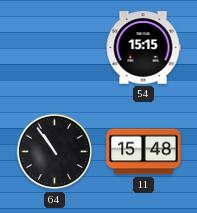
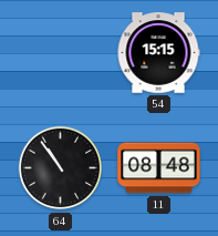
11: 15:48 -> 08:48 (159, 168)
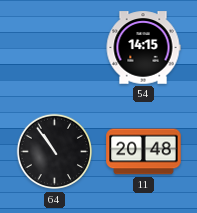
54: 15:15 -> 14:15 (143, 48)
11: 08:48 -> 20:48 (144, 152)
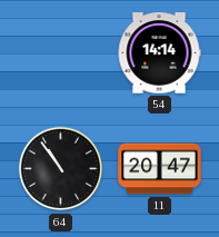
54: 14:15 -> 14:14 (159, 53)
11: 20:48 -> 20:47 (160, 169)
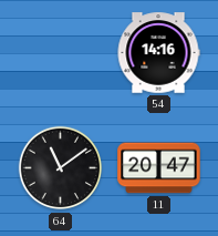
54: 14:14 -> 14:16 (158, 53)
64: 10:54 -> 11:09 (61, 168)
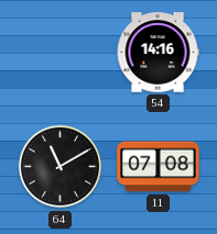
64: 11:09 -> 11:10 (61, 167)
11: 20:47 -> 07:08 (159, 167)
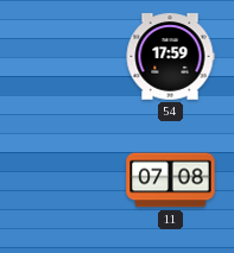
54: 14:16 -> 17:59 (170, 57)
64: 11:10 -> none (61, 167)
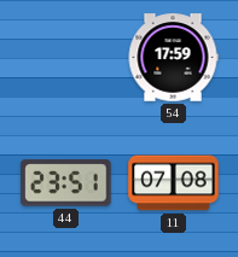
44: none -> 23:51 (66, 183)
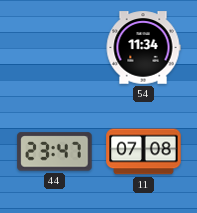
54: 17:59 -> 11:34 (143, 48)
44: 23:51 -> 23:47 (55, 152)
